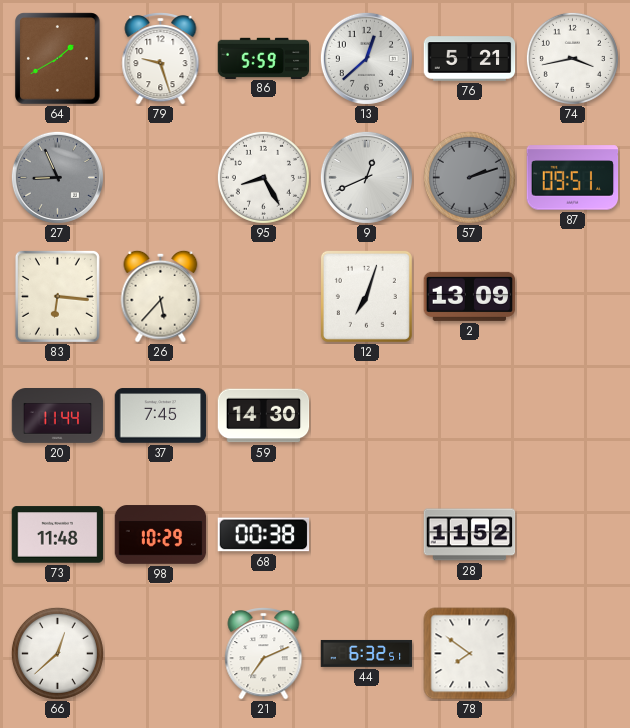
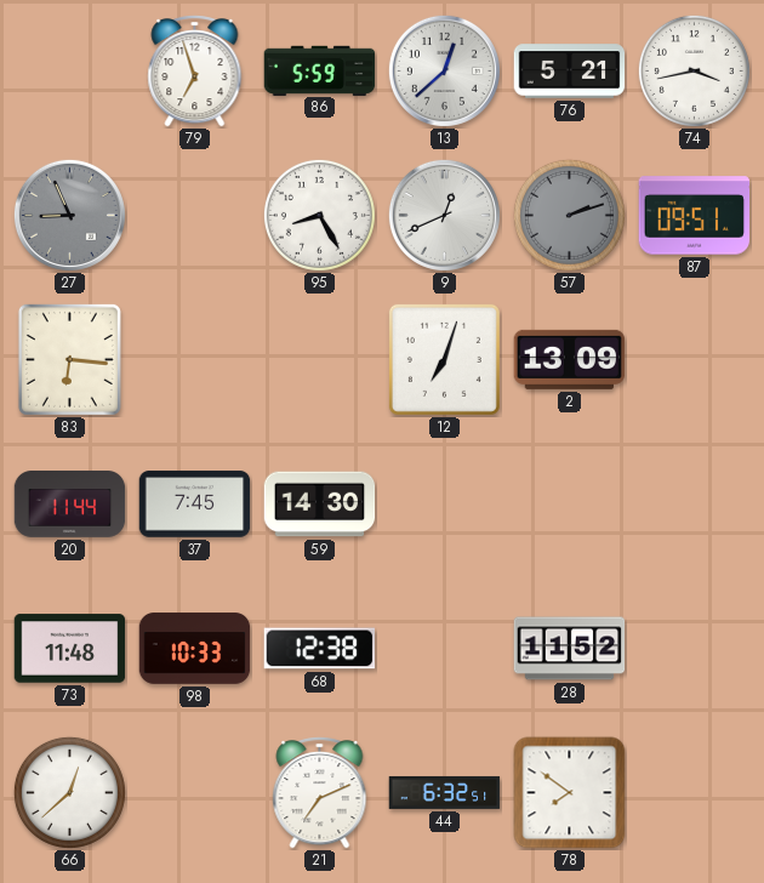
64: 1:40 -> none (58, 59)
79: 9:27 -> 6:57 (195, 72)
26: 5:37 -> none (161, 296)
98: 10:29 -> 10:33 (195, 649)
68: 00:38 -> 12:38 (320, 649)
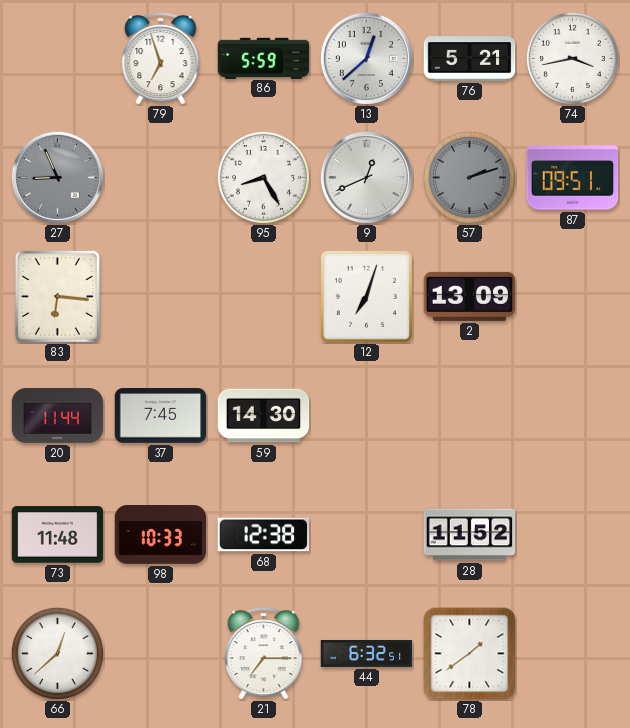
21: 7:11 -> 7:15 (264, 654)
78: 7:51 -> 1:39 (470, 654)
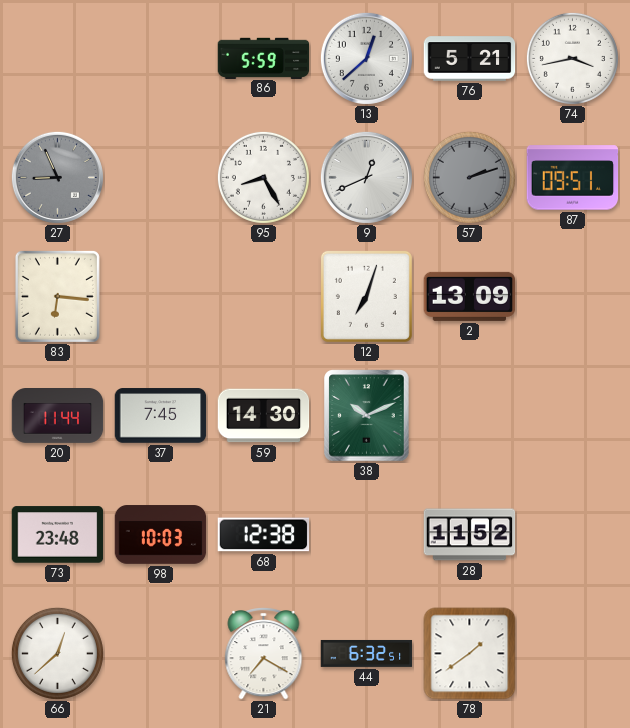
79: 6:57 -> none (161, 59)
38: none -> 10:11 (367, 416)
73: 11:48 -> 23:48 (58, 535)
98: 10:33 -> 10:03 (161, 535)
21: 7:15 -> 7:20 (264, 654)
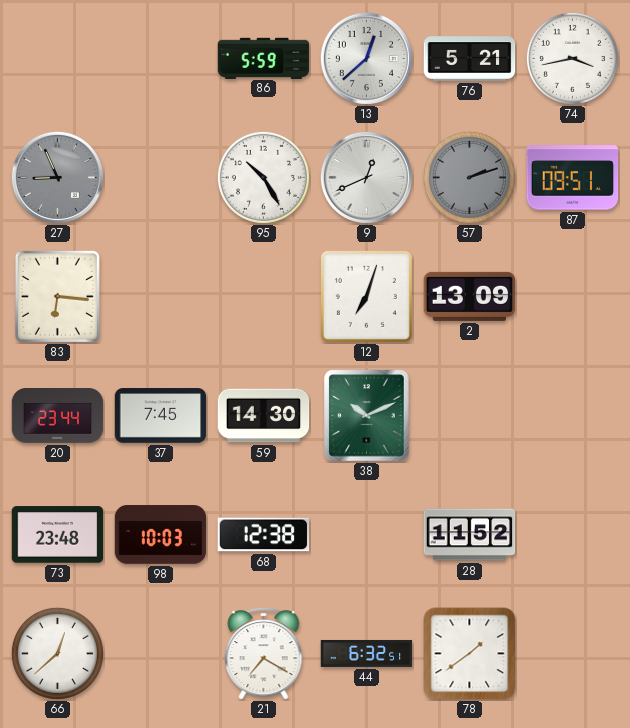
95: 8:25 -> 10:25 (263, 177)
20: 11:44 -> 23:44 (58, 416)
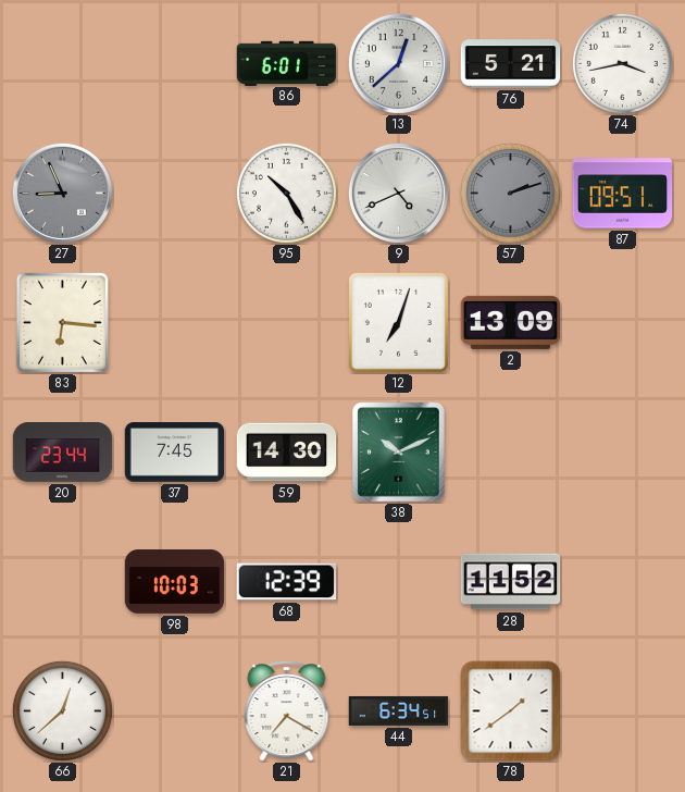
86: 5:59 -> 6:01 (287, 63)
9: 12:41 -> 4:41 (398, 193)
73: 23:48 -> none (58, 535)
68: 12:38 -> 12:39 (287, 582)
44: 6:32 -> 6:34 (399, 710)
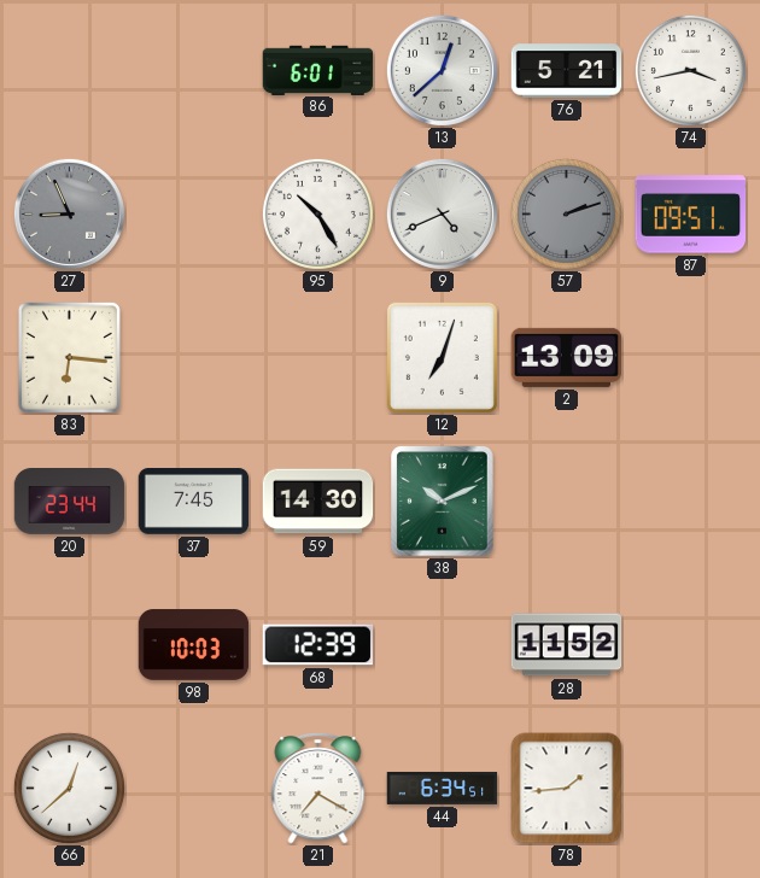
78: 1:39 -> 1:44 (567, 789)
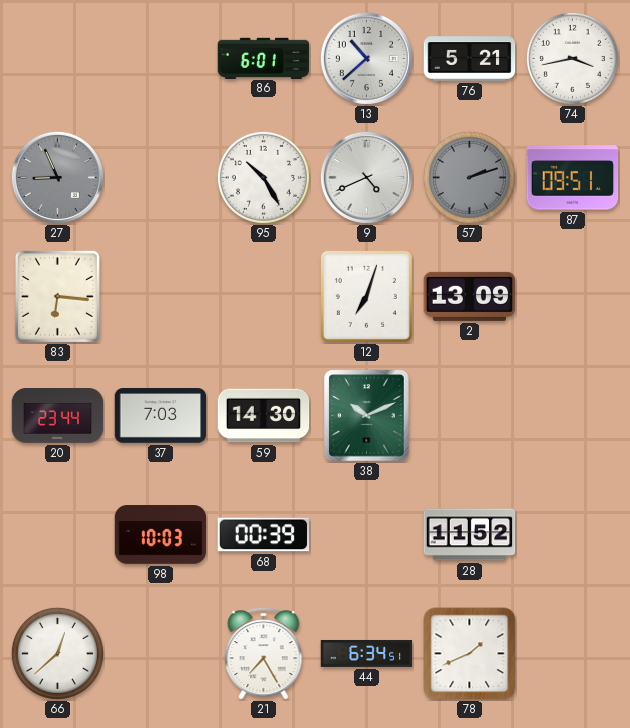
13: 12:38 -> 10:38 (366, 58)
37: 7:45 -> 7:03 (161, 416)
68: 12:39 -> 00:39 (264, 535)
21: 7:20 -> 7:25 (264, 654)
78: 1:44 -> 1:41 (470, 654)
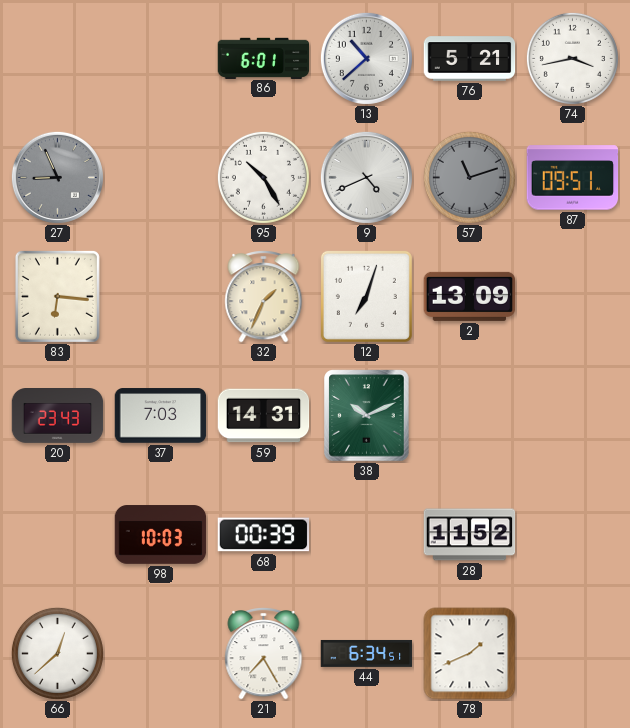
57: 2:12 -> 11:12 (469, 177)
32: none -> 1:34 (264, 297)
20: 23:44 -> 23:43 (58, 416)
59: 14:30 -> 14:31 (264, 416)
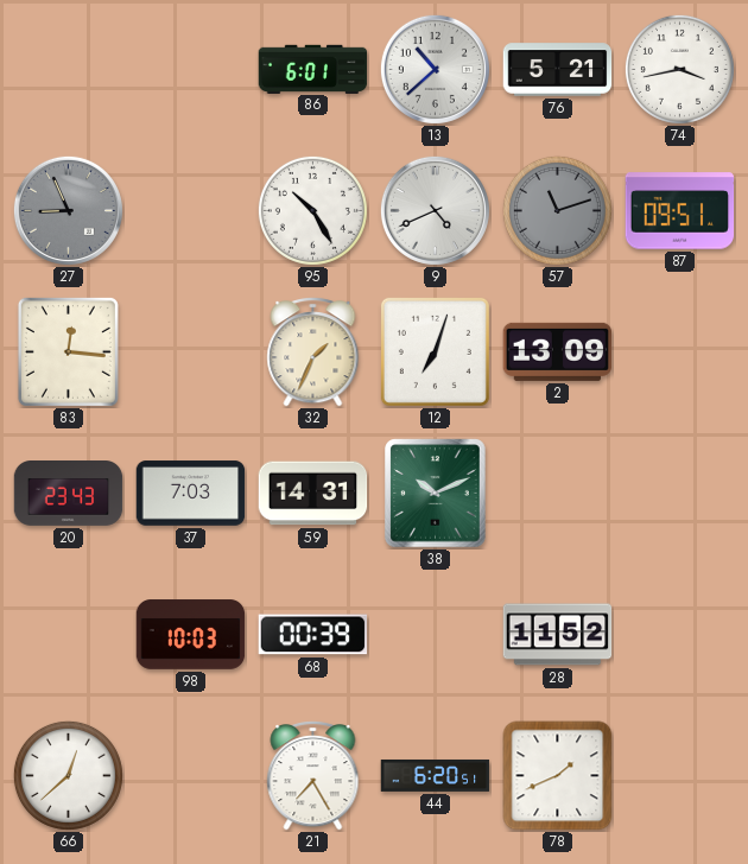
83: 6:16 -> 12:16 (68, 351)
44: 6:34 -> 6:20 (436, 775)
